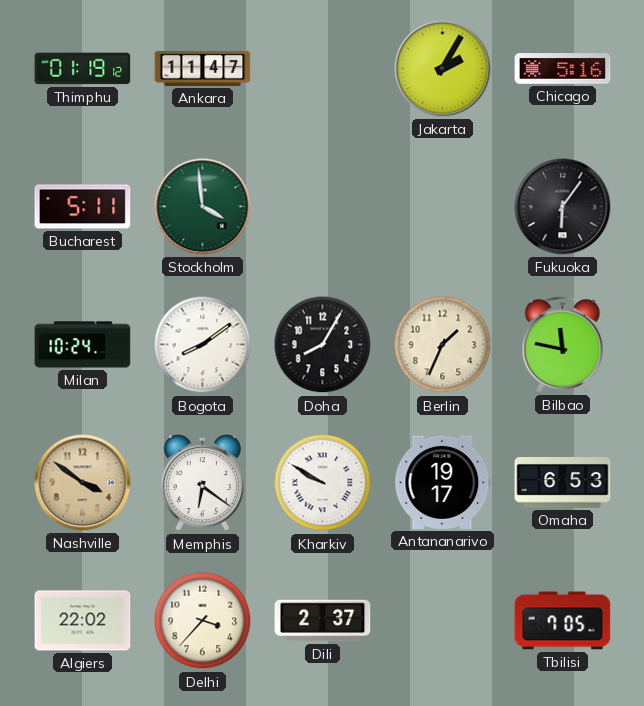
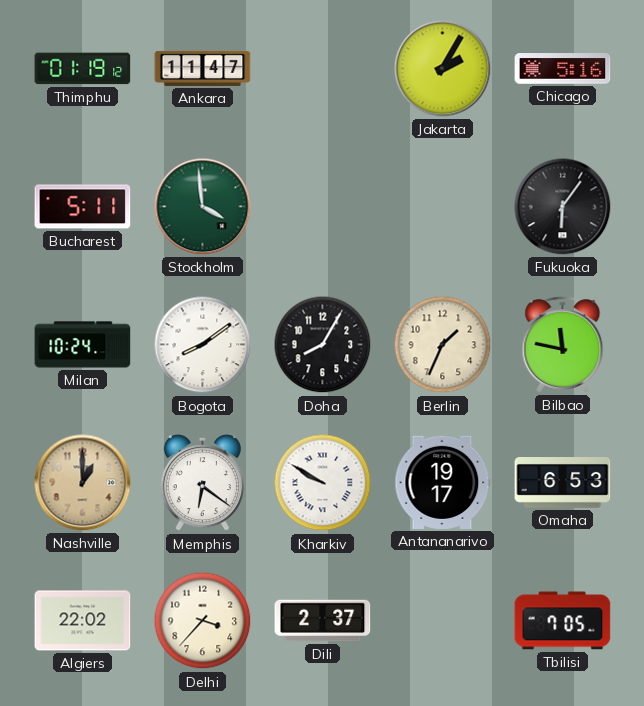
Nashville: 3:51 -> 1:00 (83, 483)
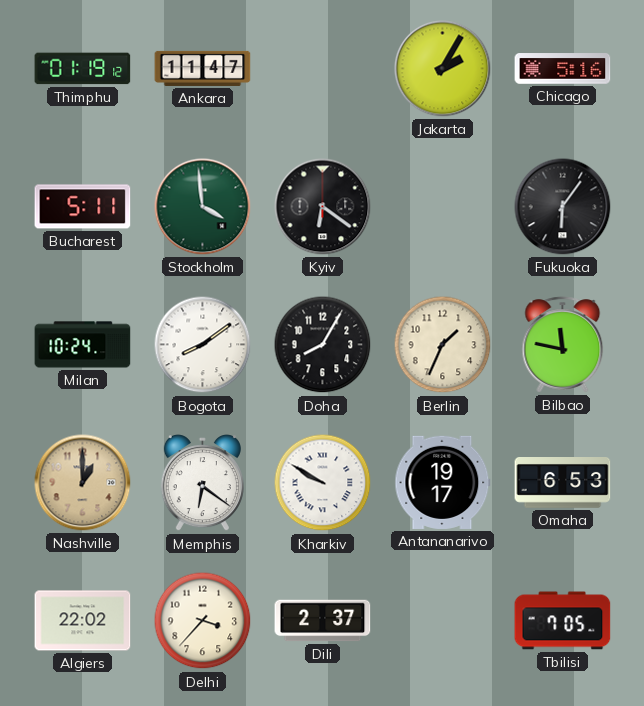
Kyiv: none -> 6:21 (323, 207)
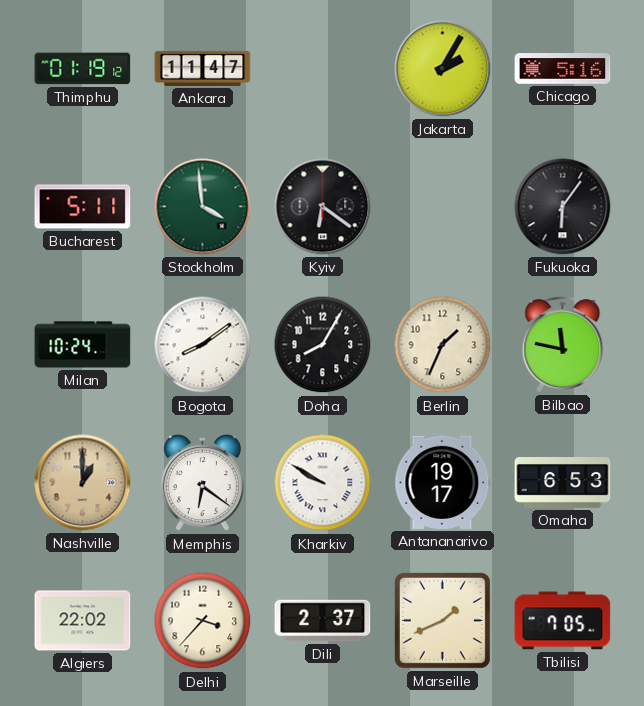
Marseille: none -> 1:41 (442, 620)
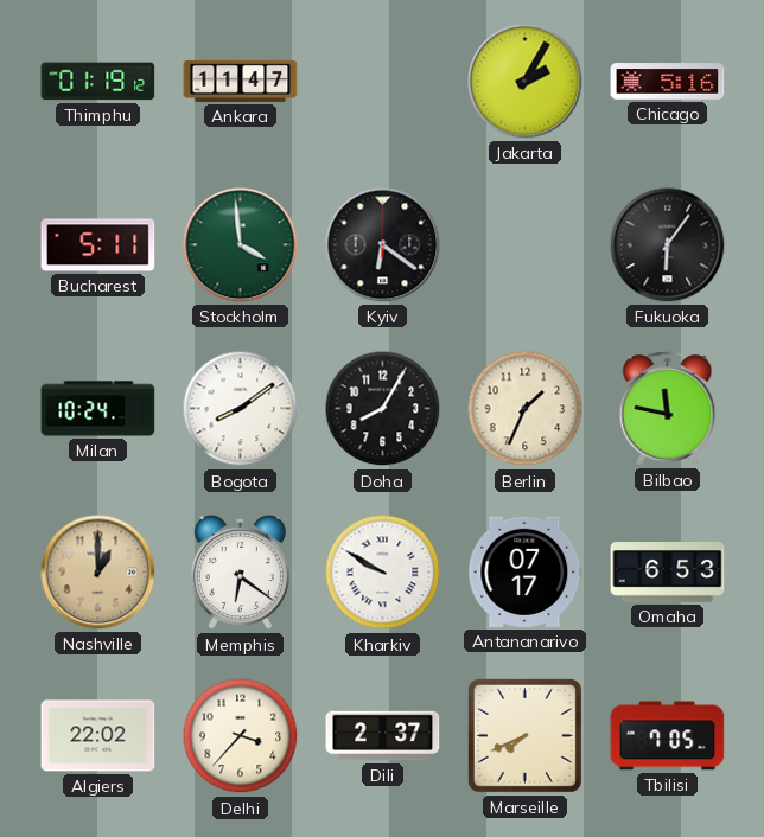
Antananarivo: 19:17 -> 07:17 (526, 571)
Marseille: 1:41 -> 7:41 (524, 735)
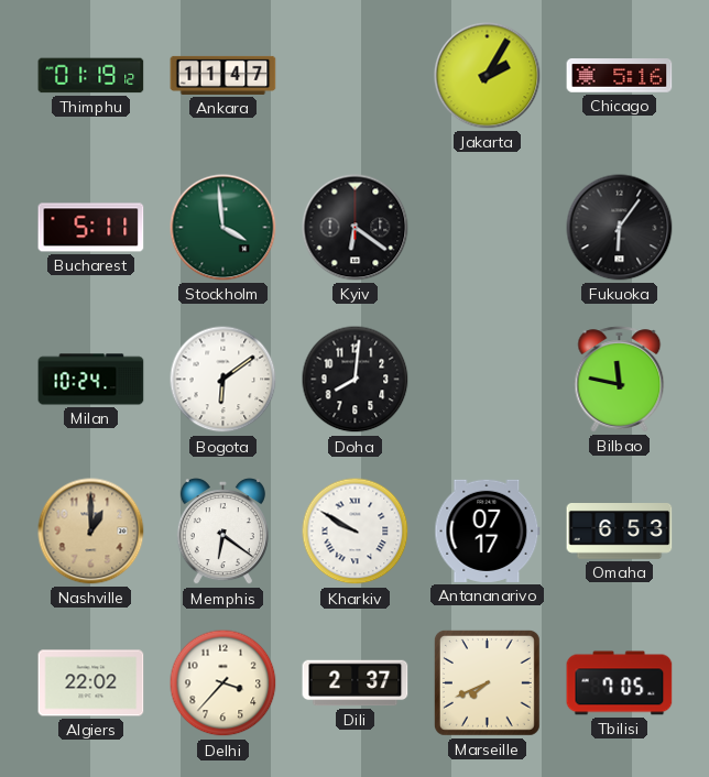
Bogota: 8:09 -> 6:09 (223, 380)
Doha: 8:05 -> 8:01 (356, 380)
Berlin: 1:34 -> none (526, 409)
